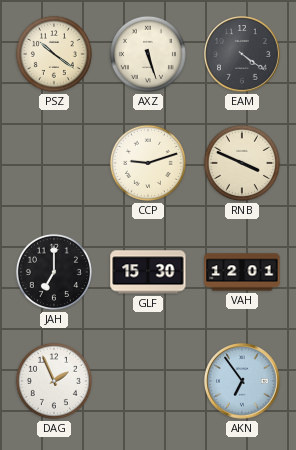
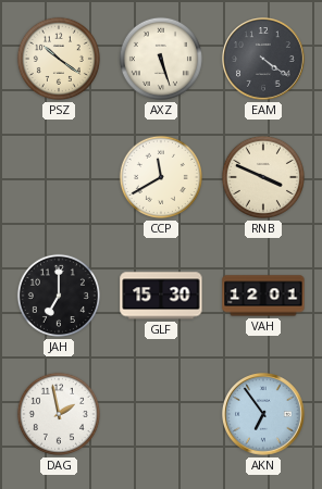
CCP: 9:12 -> 11:40 (161, 177)
DAG: 1:56 -> 1:58 (59, 414)
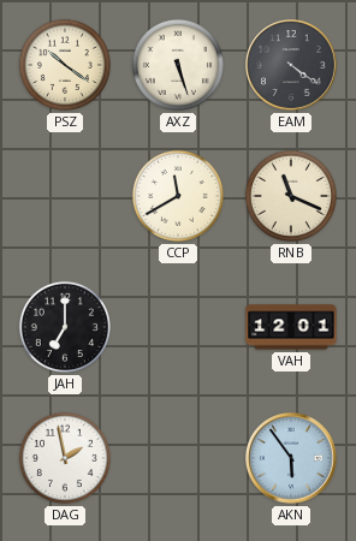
RNB: 3:49 -> 11:19 (291, 196)
GLF: 15:30 -> none (161, 296)
AKN: 6:54 -> 5:54 (291, 458)
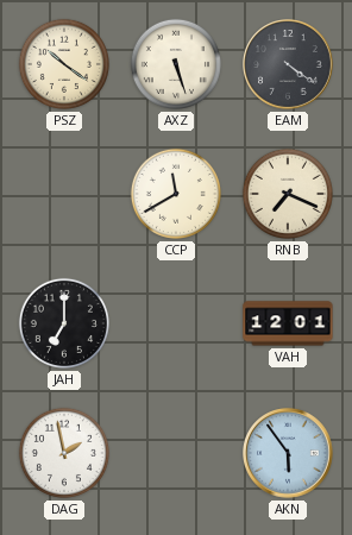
RNB: 11:19 -> 7:19 (288, 194)
